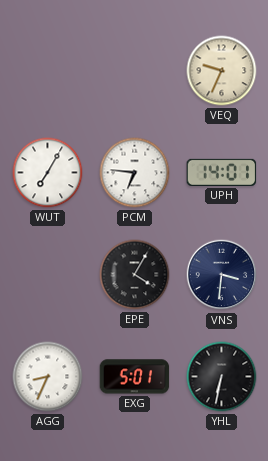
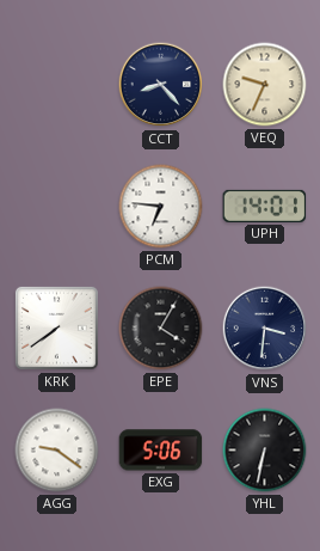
CCT: none -> 8:23 (161, 85)
WUT: 7:05 -> none (48, 173)
KRK: none -> 7:39 (56, 327)
AGG: 8:34 -> 9:21 (57, 451)
EXG: 5:01 -> 5:06 (161, 451)
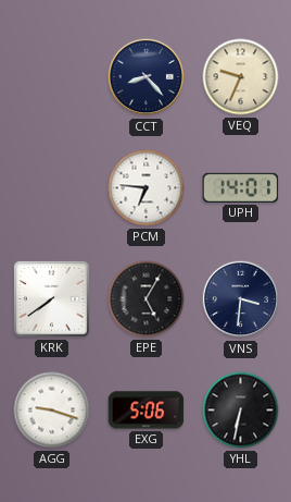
EPE: 4:05 -> 5:05 (147, 299)
AGG: 9:21 -> 9:18 (52, 411)
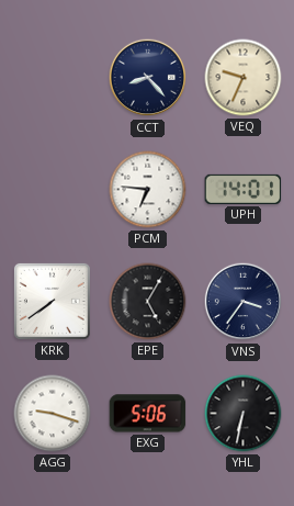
VNS: 3:31 -> 3:36 (244, 302)
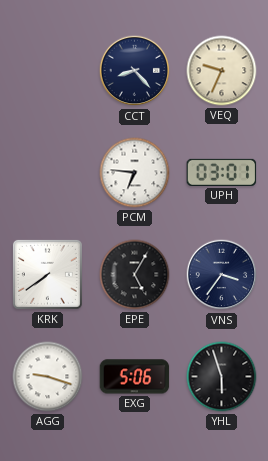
UPH: 14:01 -> 03:01 (222, 172)
YHL: 6:32 -> 5:57 (222, 377)
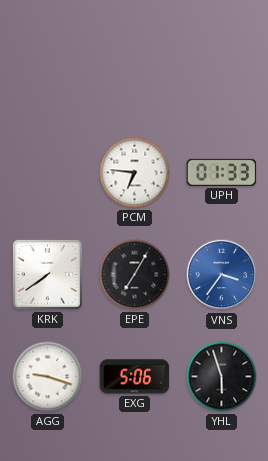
CCT: 8:23 -> none (135, 71)
VEQ: 9:34 -> none (222, 71)
UPH: 03:01 -> 01:33 (222, 172)
EPE: 5:05 -> 7:05 (135, 275)
VNS dial: navy -> blue (222, 275)
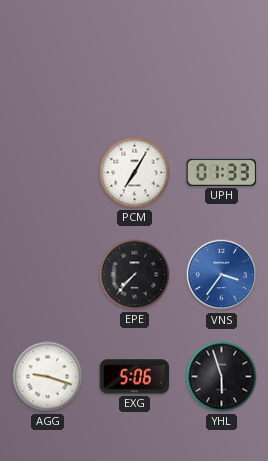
PCM: 6:46 -> 7:05 (135, 173)
KRK: 7:39 -> none (47, 274)
EPE: 7:05 -> 7:37 (135, 275)
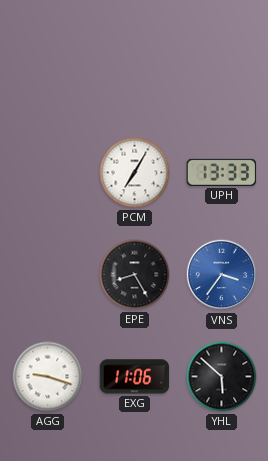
UPH: 01:33 -> 13:33 (222, 172)
EPE: 7:37 -> 8:25 (135, 275)
EXG: 5:06 -> 11:06 (135, 377)
YHL: 5:57 -> 5:52 (222, 377)
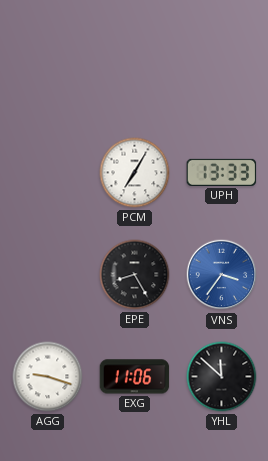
YHL: 5:52 -> 11:52 (222, 377)
